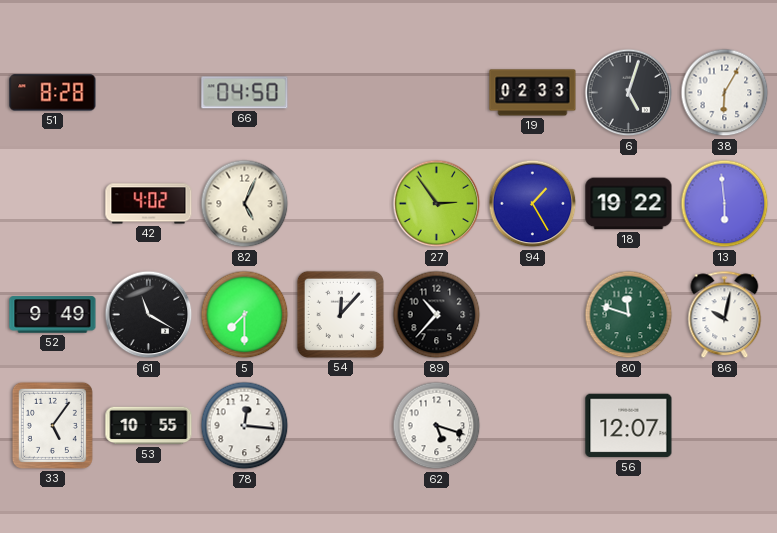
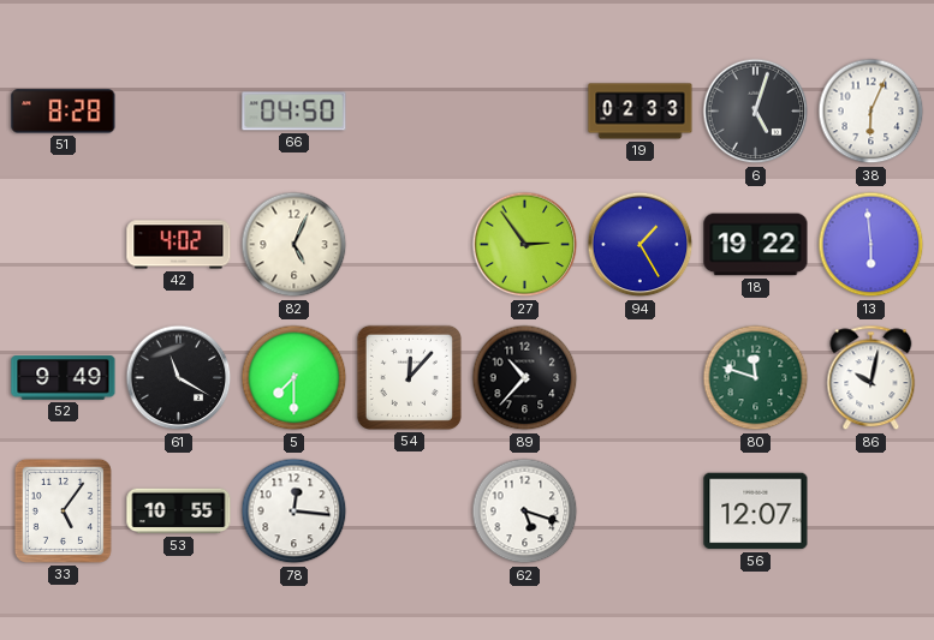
38: 6:05 -> 6:04 (871, 112)
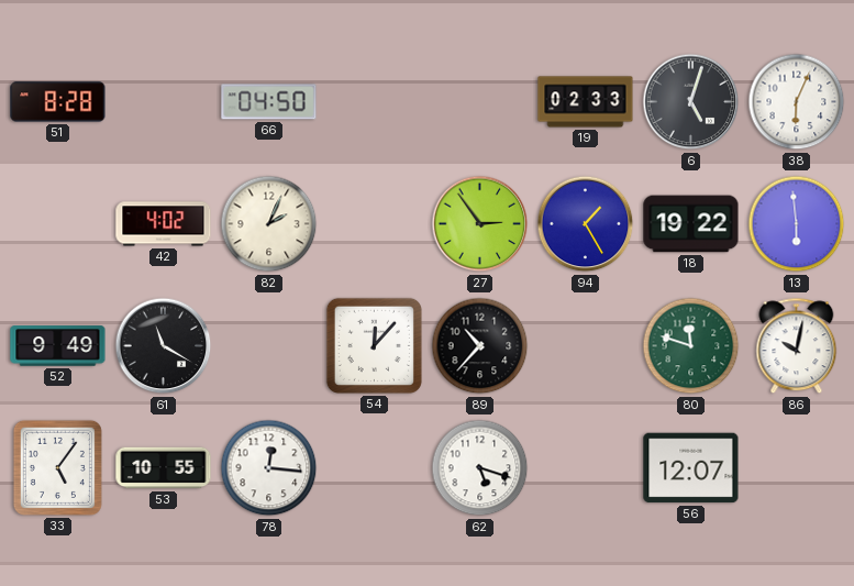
82: 5:04 -> 2:04 (269, 224)
5: 7:30 -> none (295, 378)
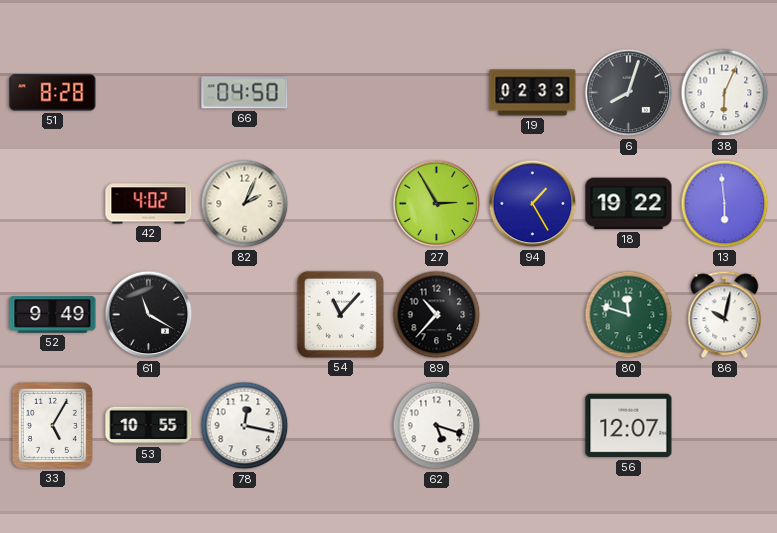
6: 5:03 -> 8:03 (629, 93)
27: 2:54 -> 2:55 (437, 204)
54: 12:07 -> 11:07 (340, 314)
33: 5:06 -> 5:05 (52, 425)
78: 12:16 -> 12:17 (245, 426)
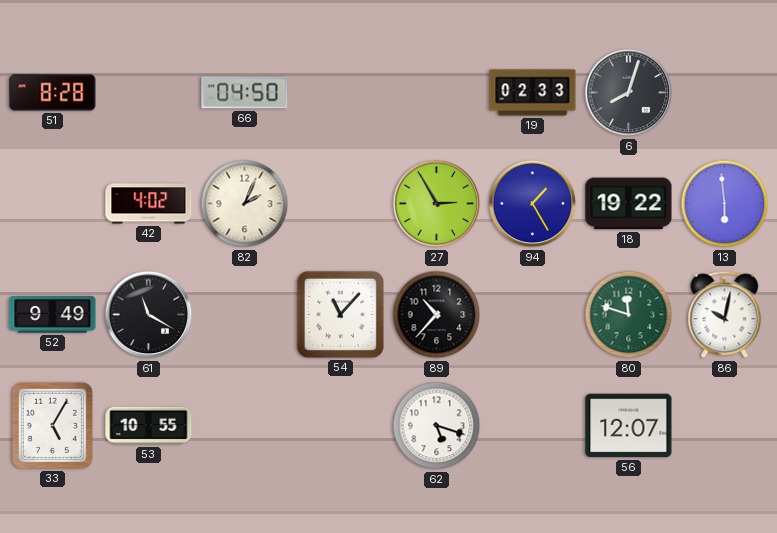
38: 6:04 -> none (725, 93)
78: 12:17 -> none (245, 426)
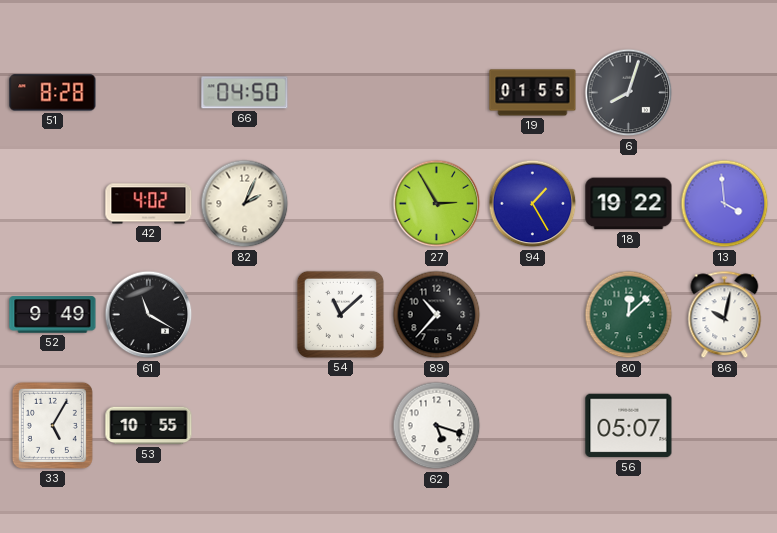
19: 02:33 -> 01:55 (533, 93)
13: 5:59 -> 3:59 (725, 204)
54: 11:07 -> 11:08 (340, 314)
80: 11:48 -> 12:08 (629, 315)
56: 12:07 -> 05:07 (629, 426)
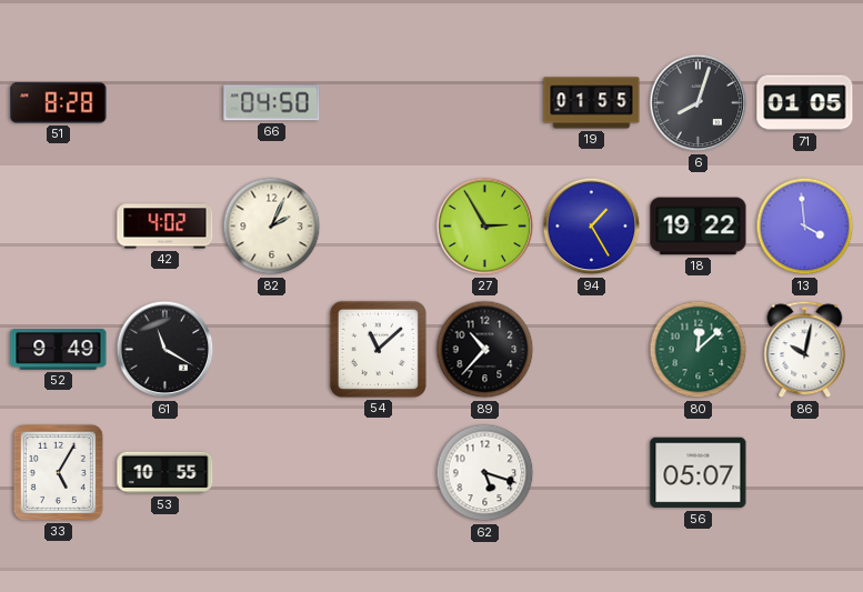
71: none -> 01:05 (805, 103)
